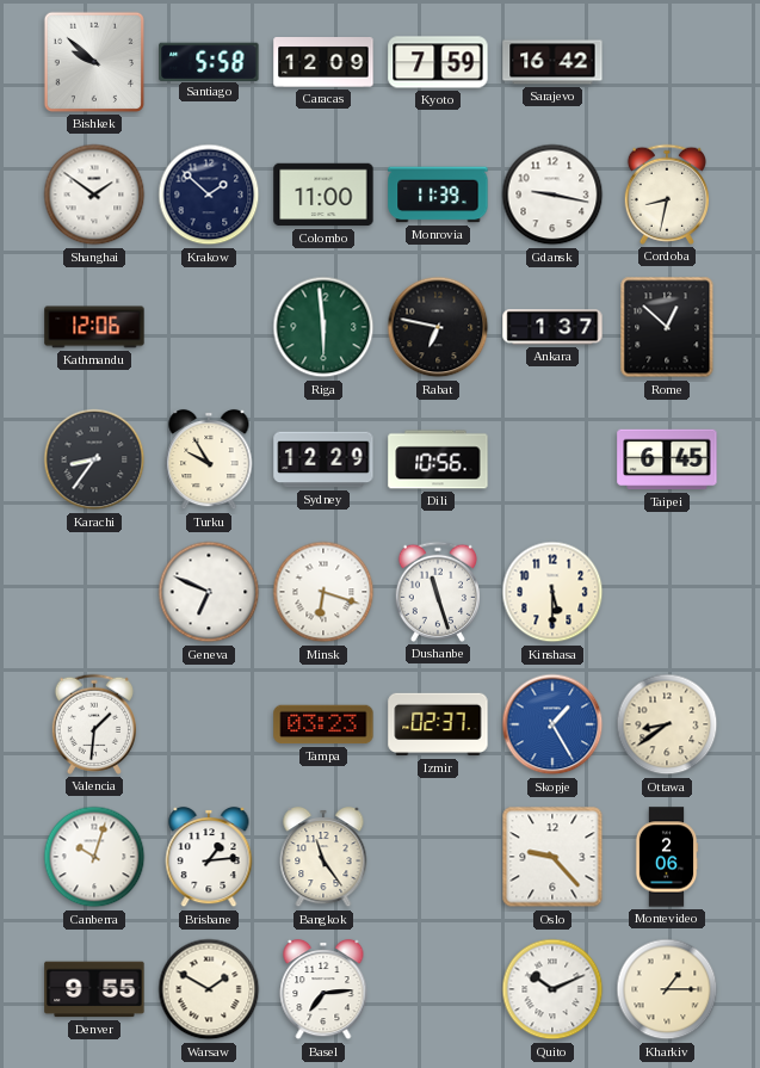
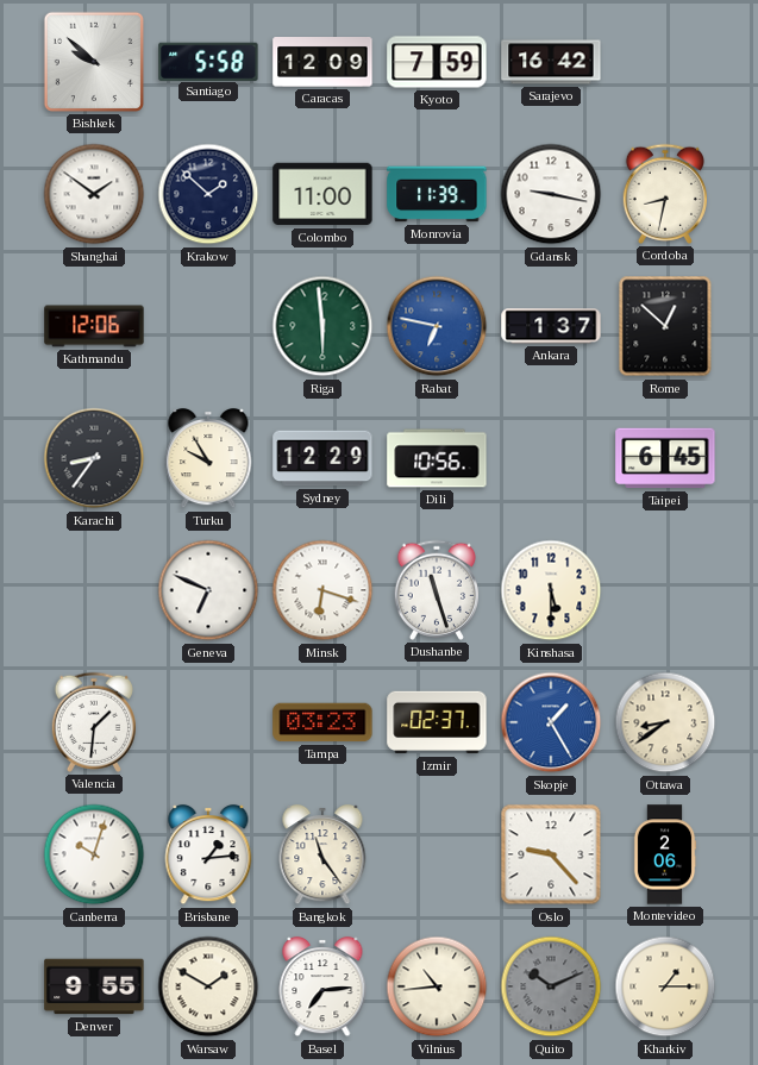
Rabat dial: black -> blue (437, 326)
Vilnius: none -> 10:44 (437, 986)
Quito dial: white -> grey (551, 986)
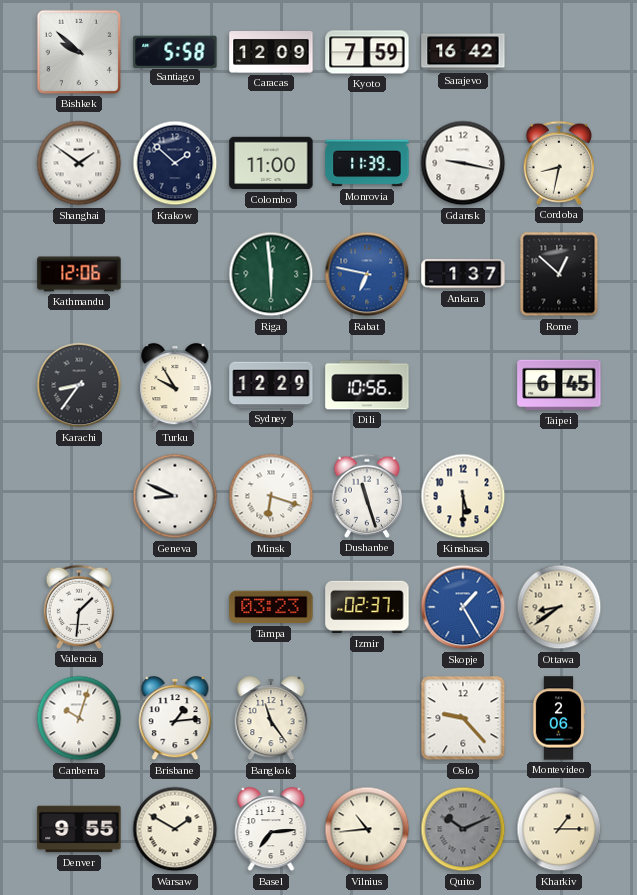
Geneva: 6:49 -> 8:49 (175, 496)
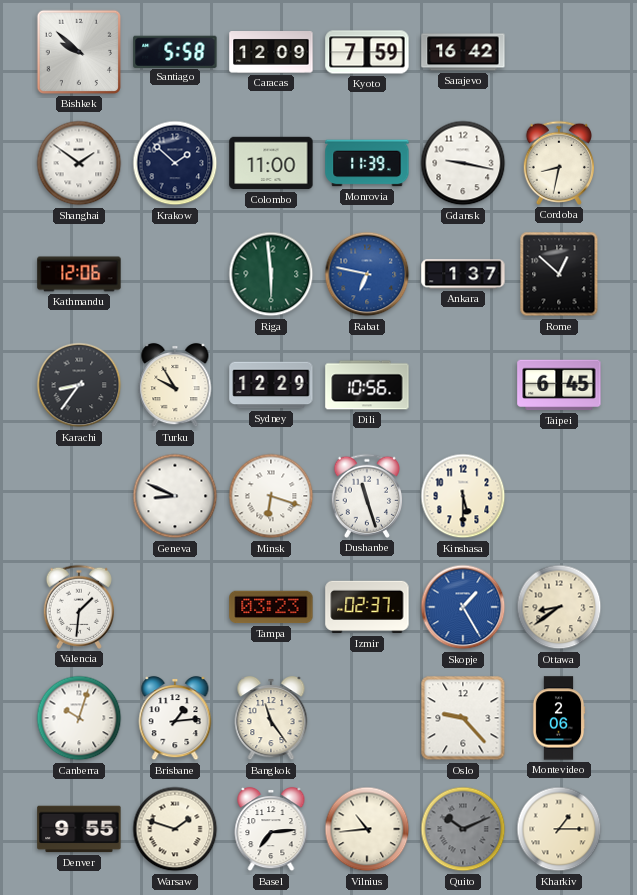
Warsaw: 1:50 -> 1:48 (175, 829)
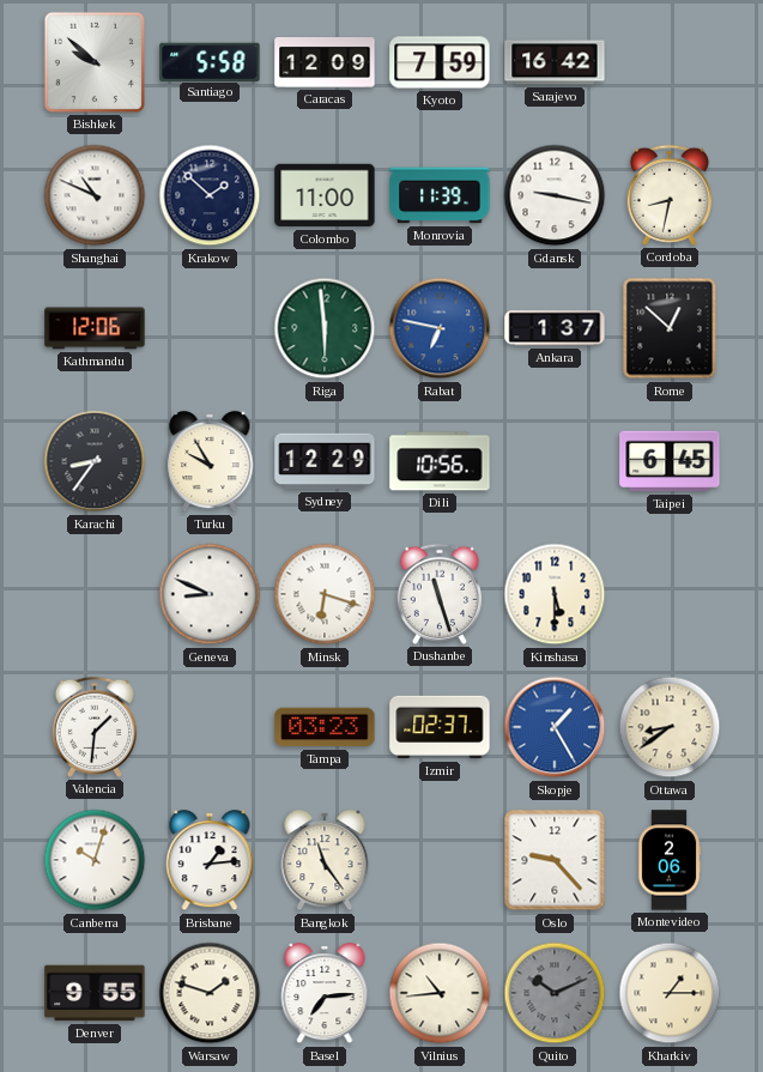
Shanghai: 1:51 -> 10:49 (95, 195)
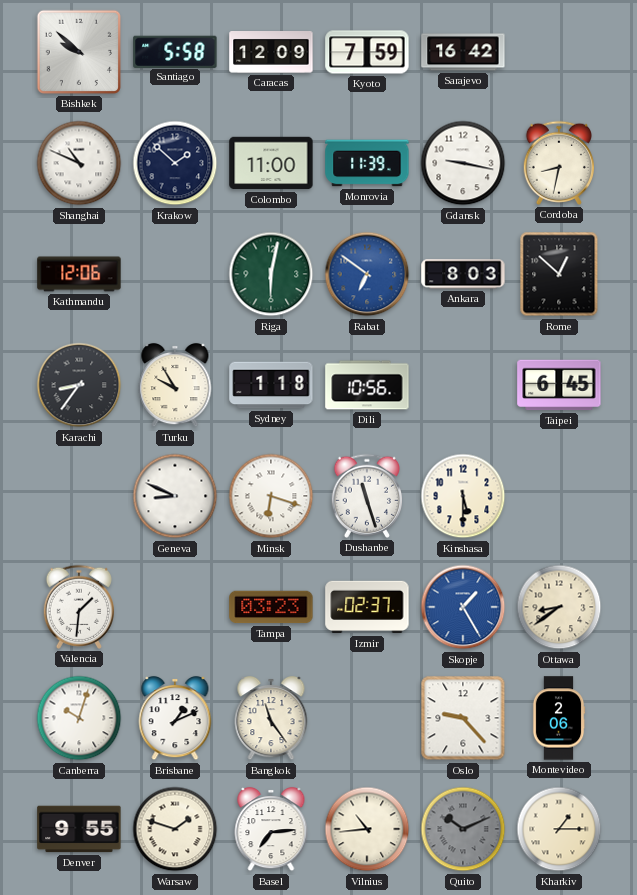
Riga: 5:59 -> 6:02 (271, 274)
Rabat: 6:47 -> 6:51 (367, 274)
Ankara: 1:37 -> 8:03 (463, 274)
Sydney: 12:29 -> 1:18 (271, 385)
Brisbane: 1:14 -> 1:11 (175, 718)
